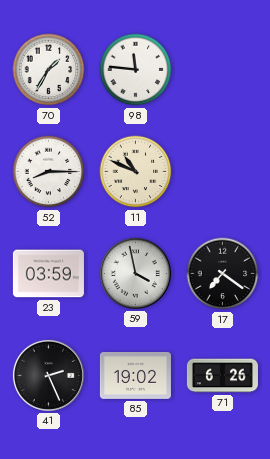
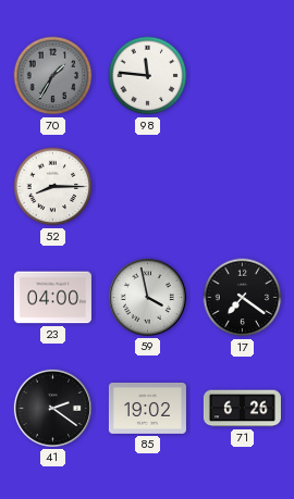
70 dial: white -> grey (53, 76)
11: 10:49 -> none (136, 172)
23: 03:59 -> 04:00 (52, 298)
41: 2:26 -> 2:21 (52, 408)
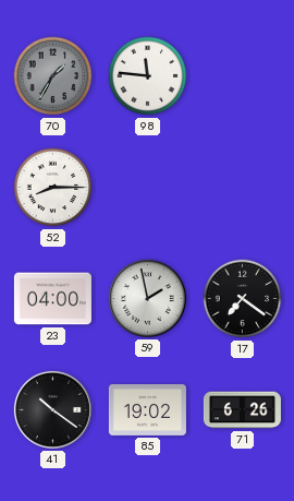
59: 3:58 -> 1:58 (147, 298)
41: 2:21 -> 10:21 (52, 409)
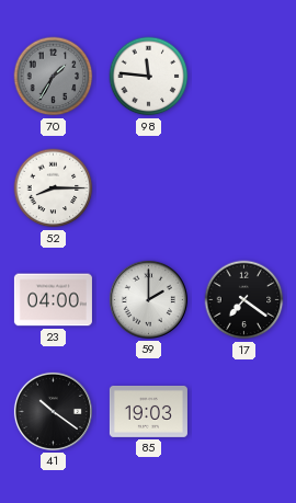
59: 1:58 -> 2:00 (148, 299)
85: 19:02 -> 19:03 (148, 411)
71: 6:26 -> none (242, 410)
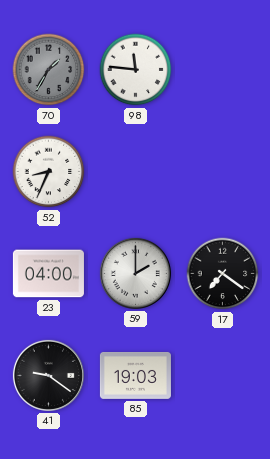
52: 8:15 -> 8:34 (49, 172)
41: 10:21 -> 9:21 (48, 375)
